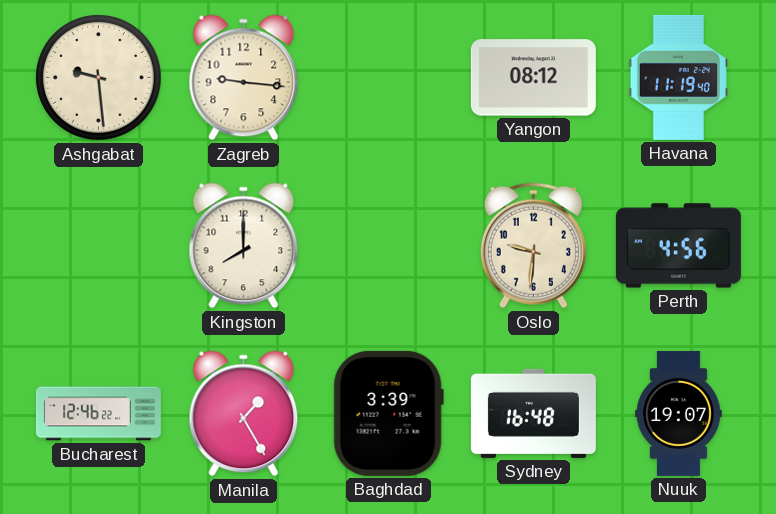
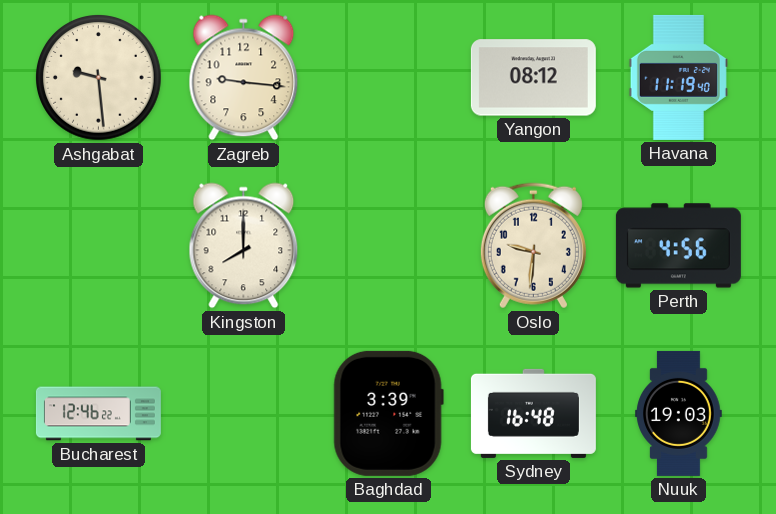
Manila: 1:25 -> none (244, 414)
Nuuk: 19:07 -> 19:03 (679, 413)
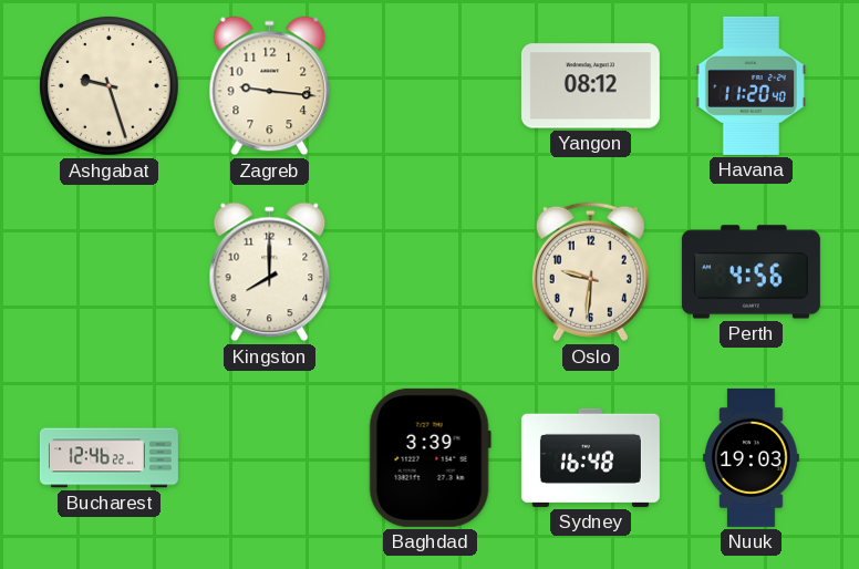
Ashgabat: 9:29 -> 9:27 (110, 86)
Havana: 11:19 -> 11:20 (751, 85)
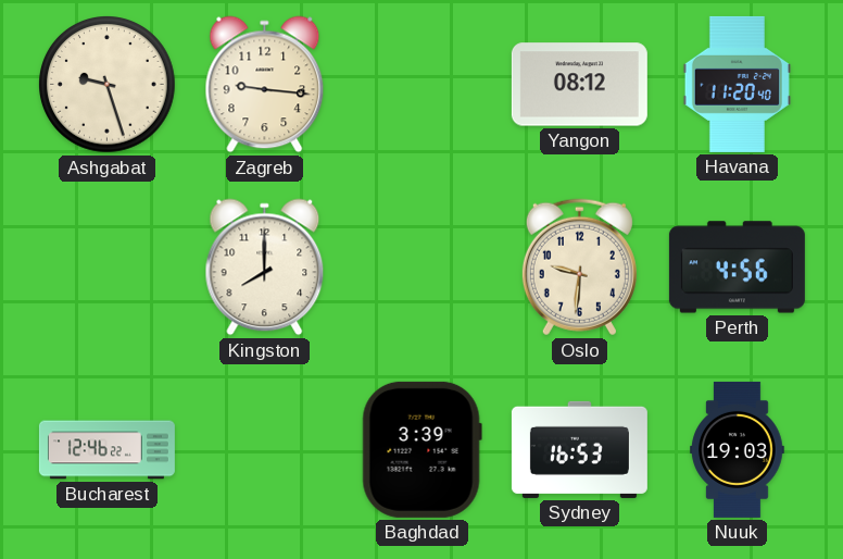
Sydney: 16:48 -> 16:53 (579, 449)
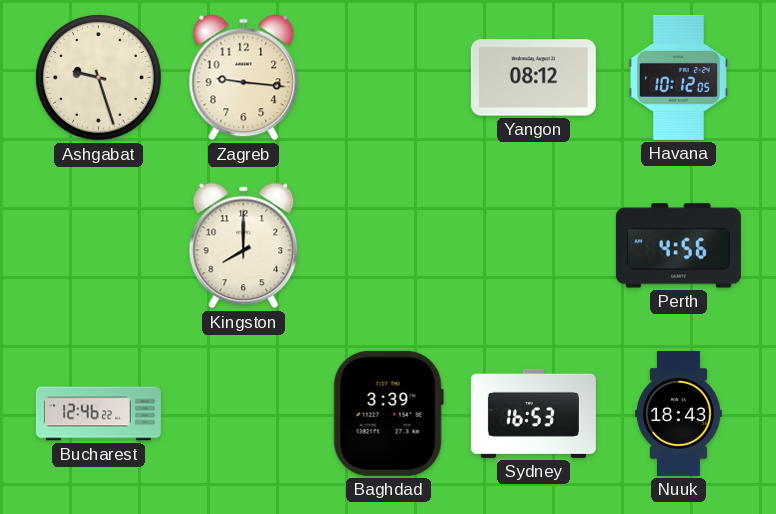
Havana: 11:20 -> 10:12 (678, 77)
Oslo: 9:31 -> none (579, 268)
Nuuk: 19:03 -> 18:43 (679, 413)
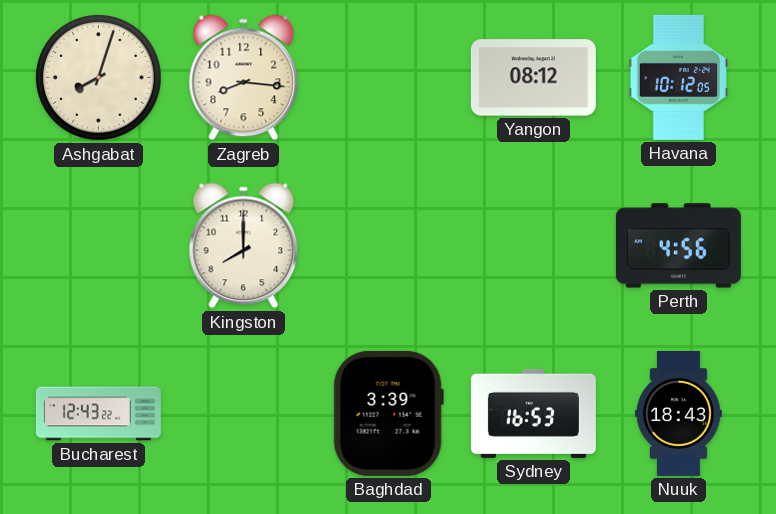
Ashgabat: 9:27 -> 8:03 (99, 78)
Zagreb: 9:16 -> 8:16 (244, 78)
Bucharest: 12:46 -> 12:43 (98, 414)
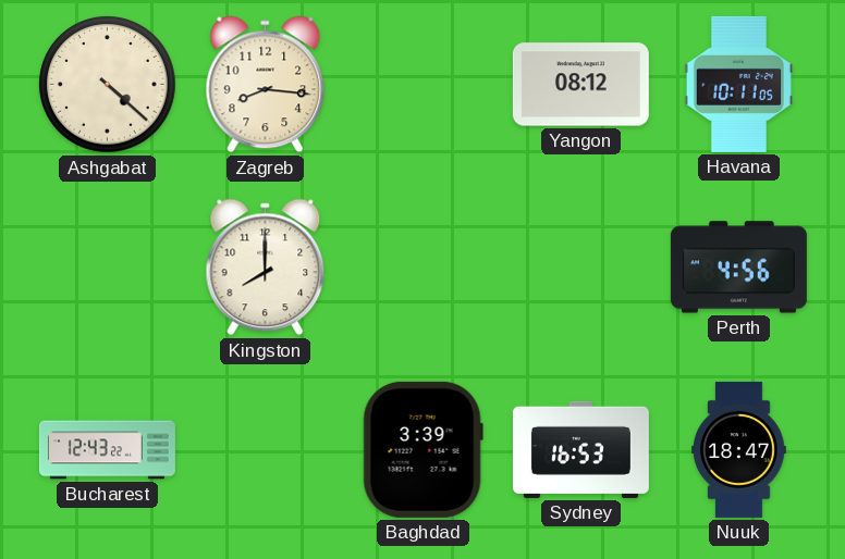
Ashgabat: 8:03 -> 4:22 (108, 85)
Havana: 10:12 -> 10:11 (738, 84)
Nuuk: 18:43 -> 18:47 (739, 449)
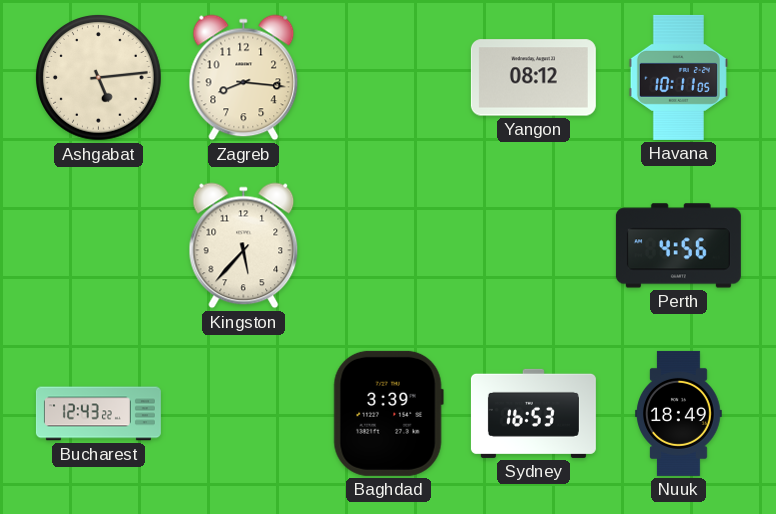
Ashgabat: 4:22 -> 5:14 (99, 78)
Kingston: 8:00 -> 5:37 (244, 246)
Nuuk: 18:47 -> 18:49 (679, 413)
